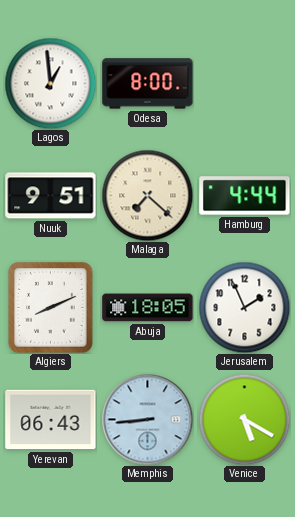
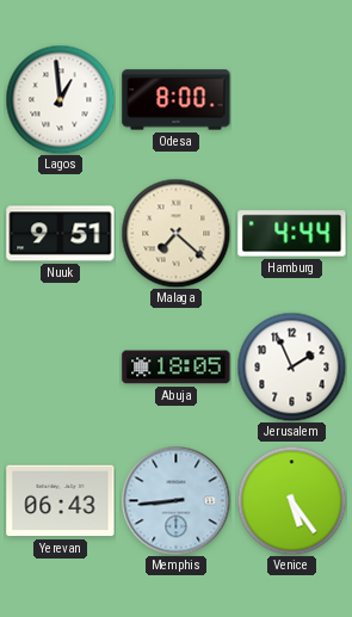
Algiers: 8:11 -> none (51, 308)
Venice: 5:20 -> 5:24 (291, 500)
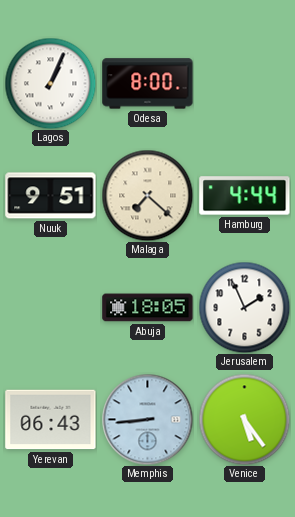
Lagos: 12:59 -> 1:04 (50, 83)
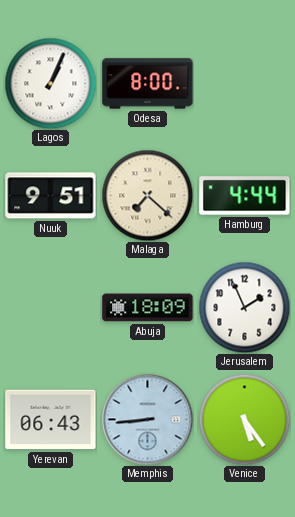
Abuja: 18:05 -> 18:09 (148, 308)
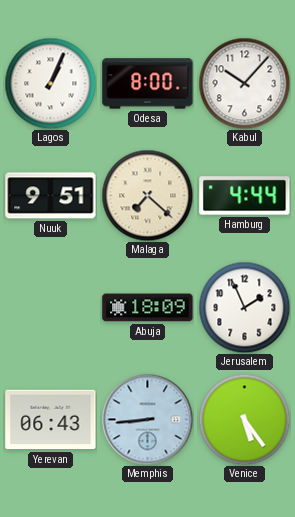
Kabul: none -> 10:07 (244, 83)
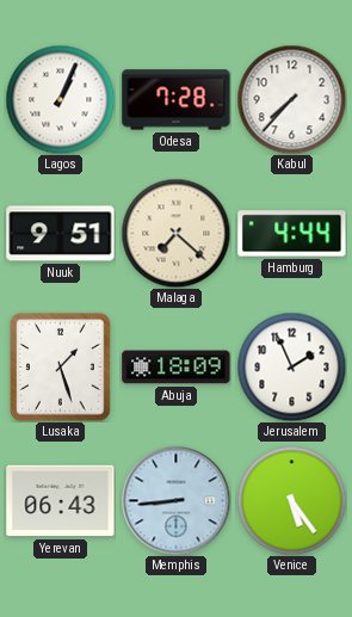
Odesa: 8:00 -> 7:28 (177, 100)
Kabul: 10:07 -> 7:37 (291, 99)
Lusaka: none -> 1:27 (61, 368)
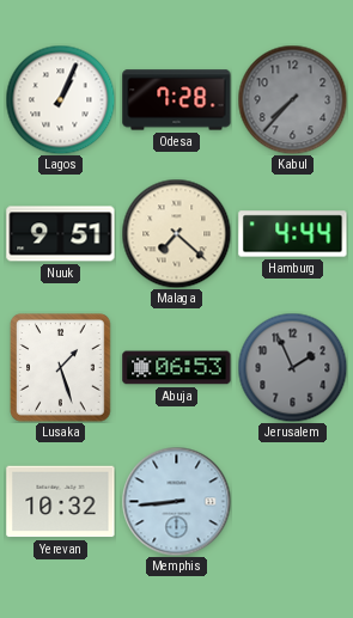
Kabul dial: white -> grey (292, 99)
Abuja: 18:09 -> 06:53 (177, 368)
Jerusalem dial: white -> grey (292, 367)
Yerevan: 06:43 -> 10:32 (61, 502)
Venice: 5:24 -> none (291, 500)
